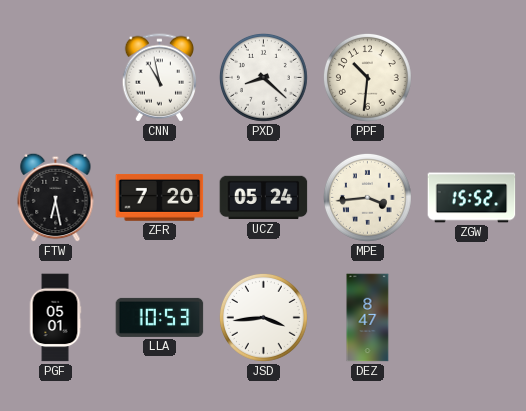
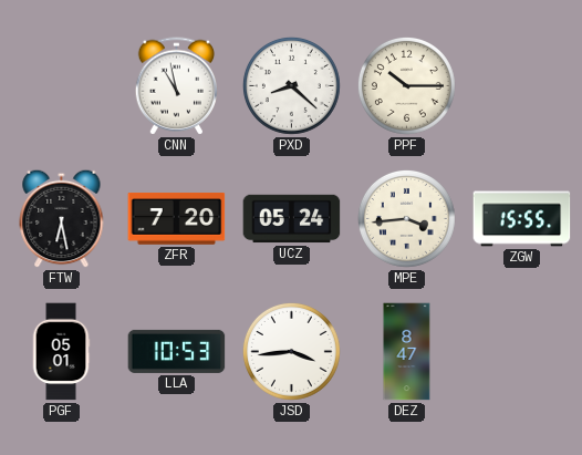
PPF: 10:31 -> 10:15 (406, 85)
ZGW: 15:52 -> 15:55 (522, 219)
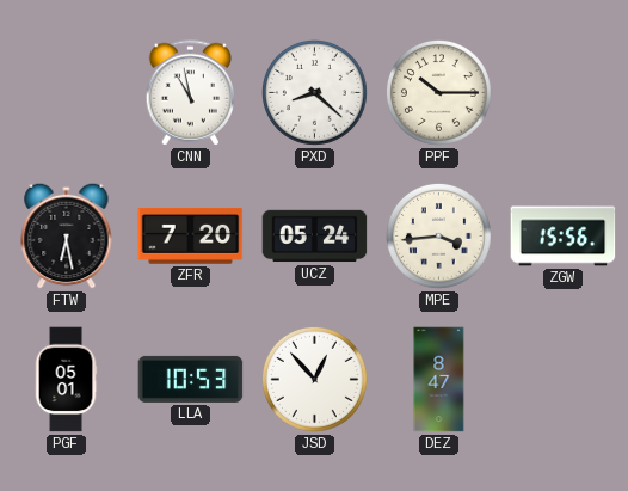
ZGW: 15:55 -> 15:56 (564, 237)
JSD: 3:44 -> 12:53 (314, 379)
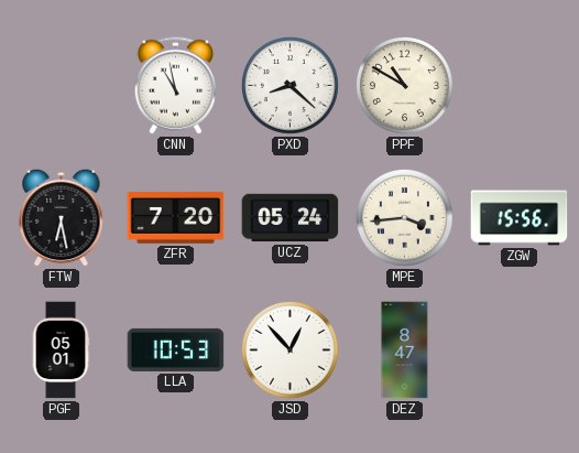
PPF: 10:15 -> 10:50 (404, 85)
